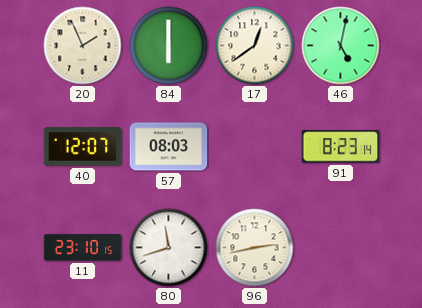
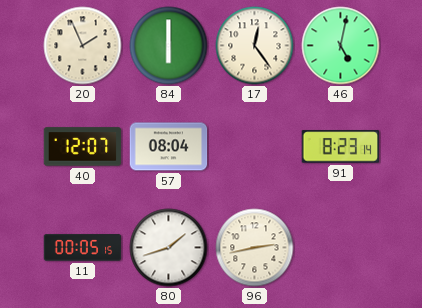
17: 12:39 -> 12:24 (255, 46)
57: 08:03 -> 08:04 (169, 147)
11: 23:10 -> 00:05 (83, 248)
80: 11:42 -> 1:42 (169, 248)
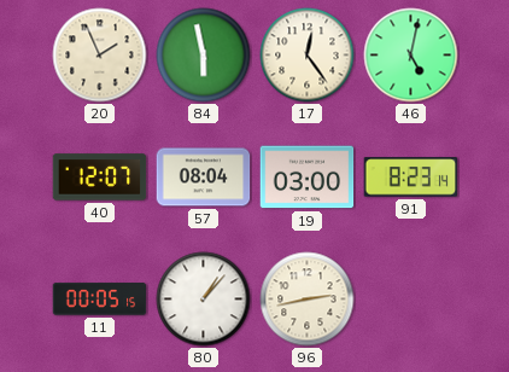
84: 6:00 -> 5:58 (204, 56)
19: none -> 03:00 (308, 178)
80: 1:42 -> 1:07 (204, 300)
